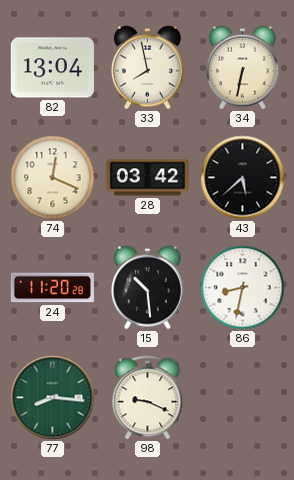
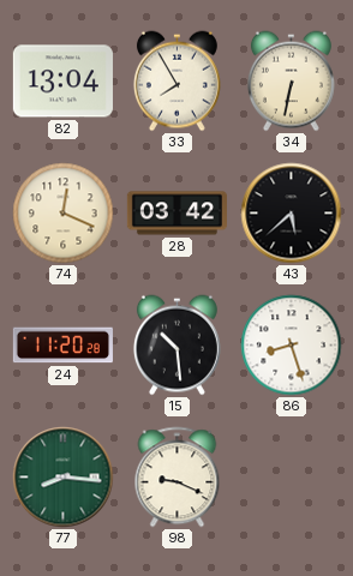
33: 7:58 -> 7:55 (176, 82)
86: 8:32 -> 8:27 (292, 346)
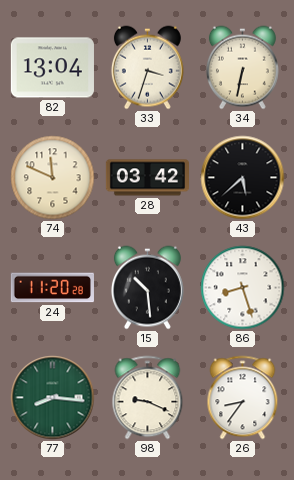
33: 7:55 -> 3:33 (147, 68)
74: 12:19 -> 11:49 (53, 178)
26: none -> 8:36 (243, 398)
